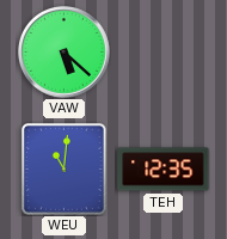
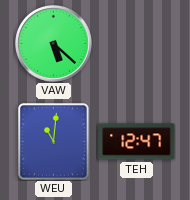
TEH: 12:35 -> 12:47 (137, 142)
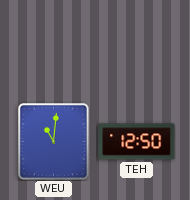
VAW: 5:22 -> none (54, 44)
TEH: 12:47 -> 12:50 (137, 142)
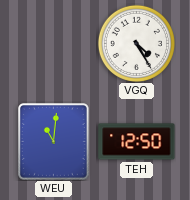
VGQ: none -> 4:25 (136, 43)
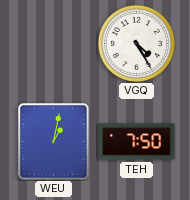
WEU: 11:01 -> 1:02 (54, 142)
TEH: 12:50 -> 7:50 (137, 142)
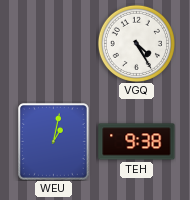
TEH: 7:50 -> 9:38 (137, 142)
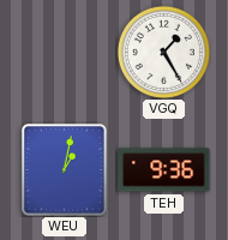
VGQ: 4:25 -> 1:25 (163, 52)
TEH: 9:38 -> 9:36 (164, 170)
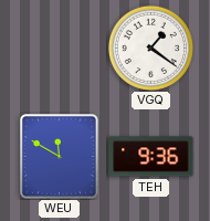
VGQ: 1:25 -> 1:21 (150, 48)
WEU: 1:02 -> 11:50 (60, 157)
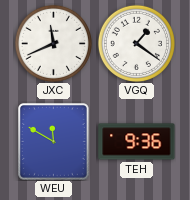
JXC: none -> 11:41 (53, 43)
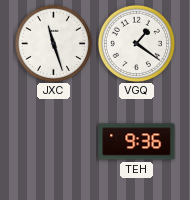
JXC: 11:41 -> 11:27 (53, 43)
WEU: 11:50 -> none (54, 142)
